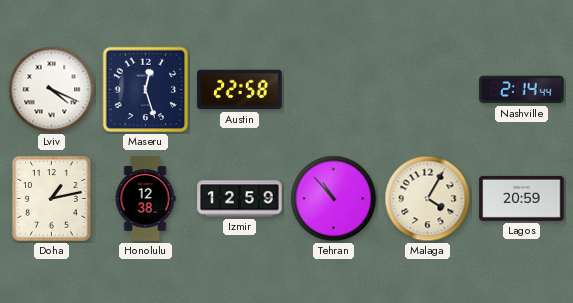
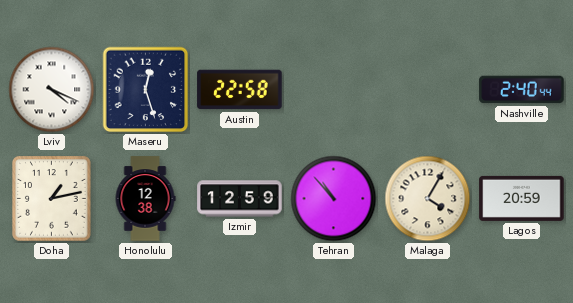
Nashville: 2:14 -> 2:40 (522, 90)
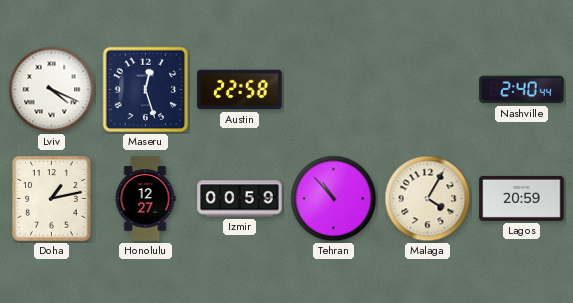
Honolulu: 12:38 -> 12:27 (145, 199)
Izmir: 12:59 -> 00:59 (240, 199)
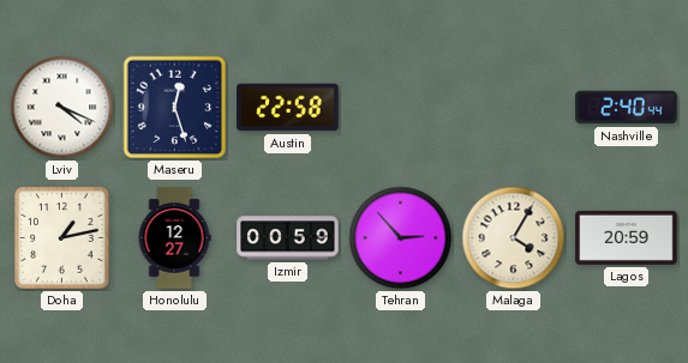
Tehran: 10:53 -> 2:53 (401, 238)
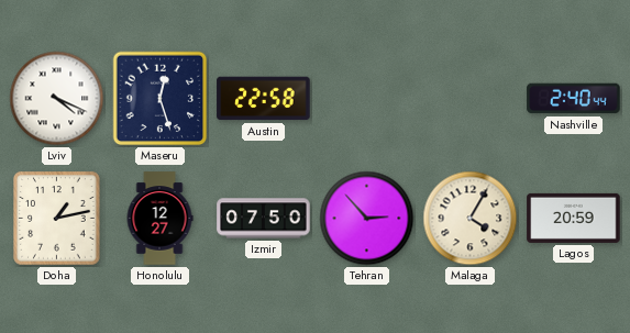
Izmir: 00:59 -> 07:50 (264, 219)
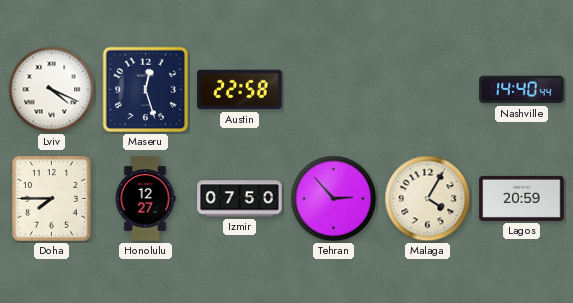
Nashville: 2:40 -> 14:40 (522, 90)
Doha: 1:13 -> 7:45 (52, 199)
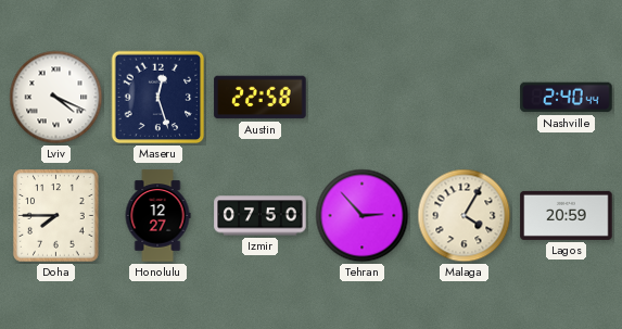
Nashville: 14:40 -> 2:40 (567, 98)
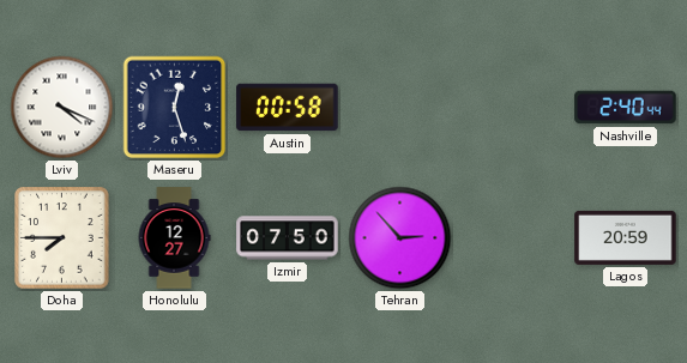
Austin: 22:58 -> 00:58 (288, 108)
Malaga: 4:05 -> none (465, 216)
